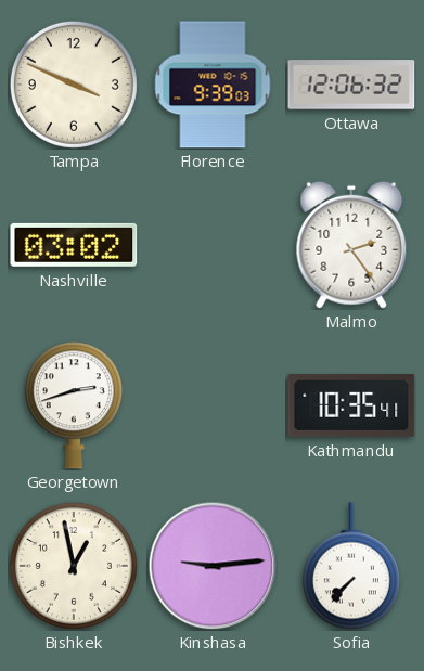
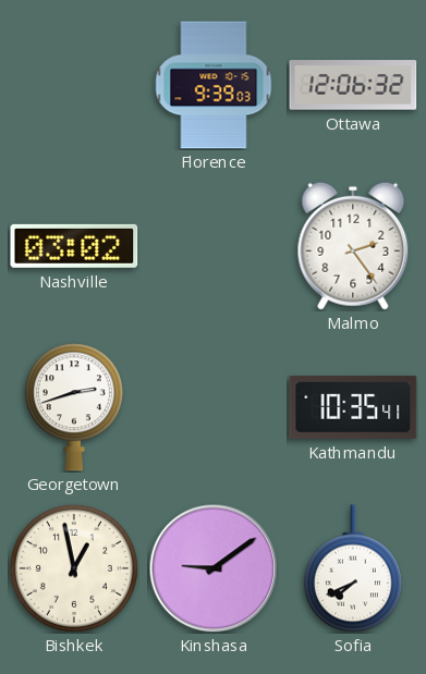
Tampa: 3:49 -> none (74, 85)
Kinshasa: 9:14 -> 9:09 (214, 568)
Sofia: 7:37 -> 7:41 (353, 568)
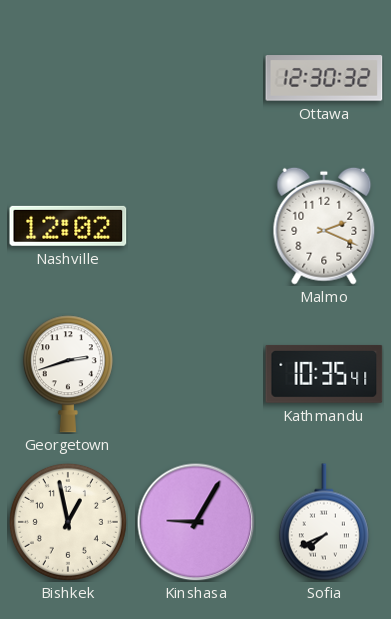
Florence: 9:39 -> none (214, 85)
Ottawa: 12:06 -> 12:30 (324, 78)
Nashville: 03:02 -> 12:02 (68, 226)
Malmo: 2:24 -> 2:19 (324, 226)
Kinshasa: 9:09 -> 9:05 (196, 522)
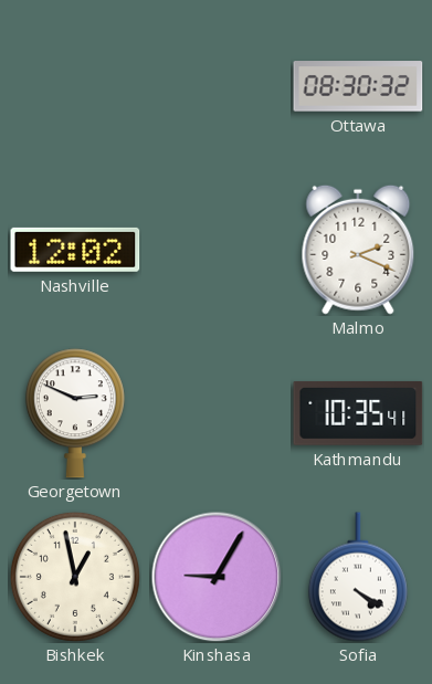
Ottawa: 12:30 -> 08:30 (358, 86)
Georgetown: 2:42 -> 2:49 (75, 413)
Sofia: 7:41 -> 4:20 (358, 577)
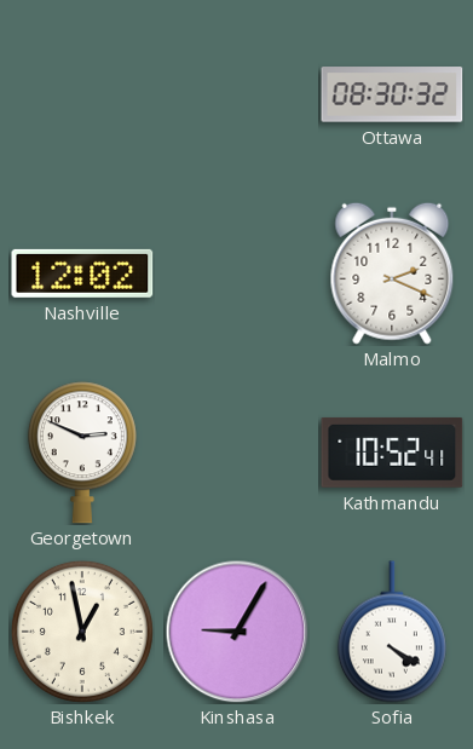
Kathmandu: 10:35 -> 10:52 (392, 453)
